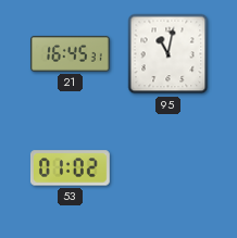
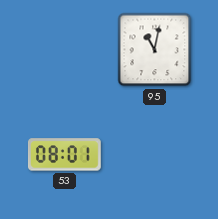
21: 16:45 -> none (71, 53)
53: 01:02 -> 08:01 (64, 155)
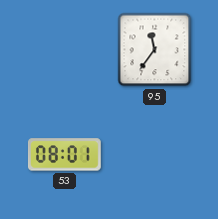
95: 11:02 -> 11:36 (155, 50)
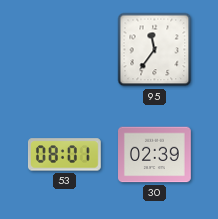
30: none -> 02:39 (155, 155)
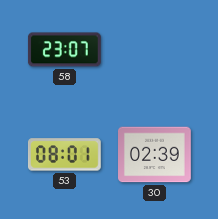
58: none -> 23:07 (64, 50)
95: 11:36 -> none (155, 50)
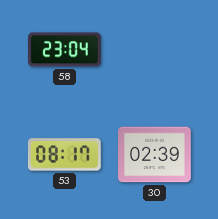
58: 23:07 -> 23:04 (64, 50)
53: 08:01 -> 08:17 (64, 155)
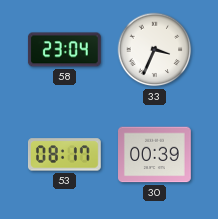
33: none -> 3:34 (155, 50)
30: 02:39 -> 00:39 (155, 155)
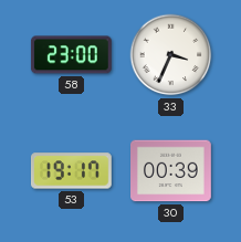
58: 23:04 -> 23:00 (71, 55)
53: 08:17 -> 19:17 (71, 171)
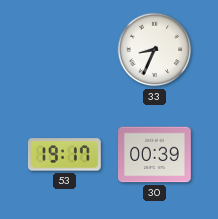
58: 23:00 -> none (71, 55)
33: 3:34 -> 8:34 (155, 50)
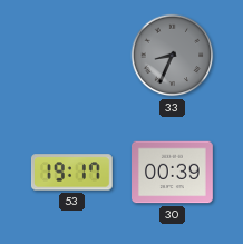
33 dial: white -> grey (173, 56)
